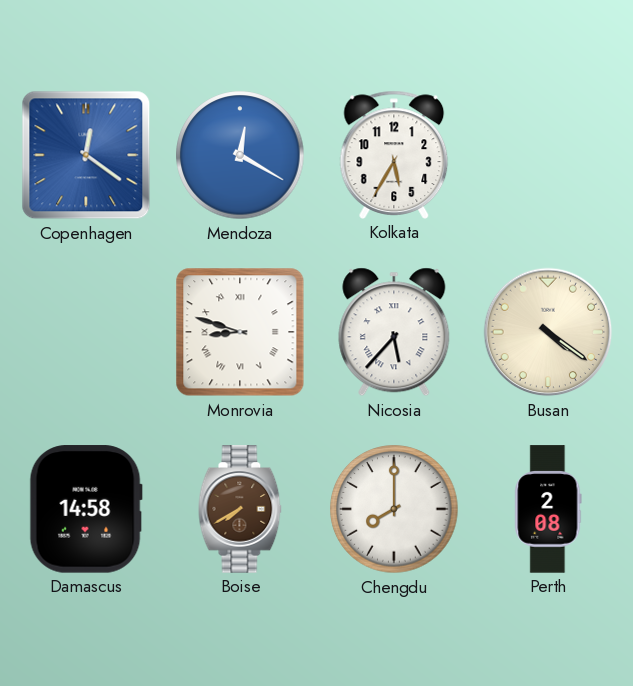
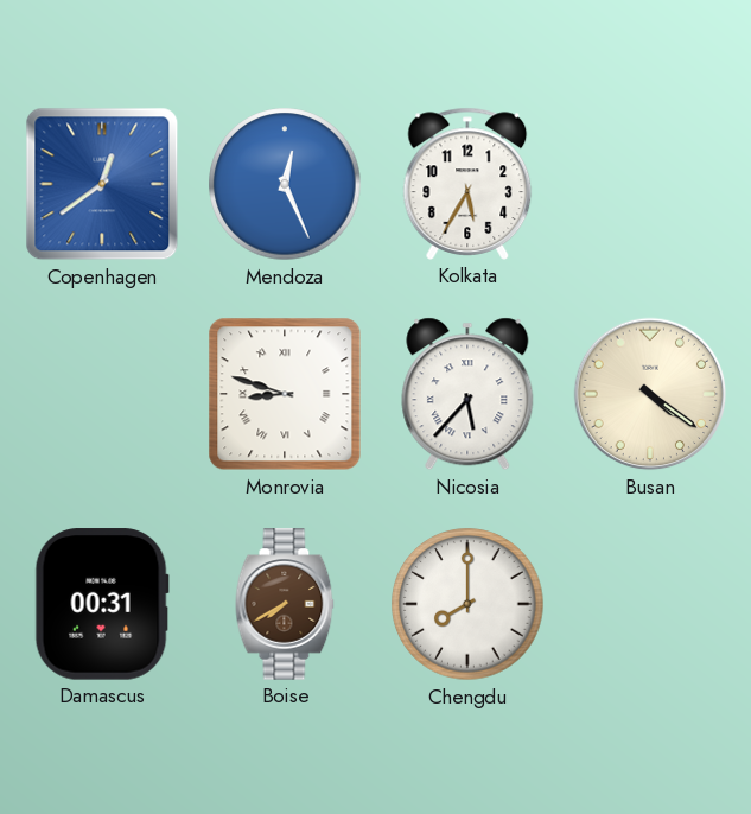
Copenhagen: 12:21 -> 12:39 (102, 184)
Mendoza: 12:20 -> 12:26 (285, 184)
Damascus: 14:58 -> 00:31 (102, 604)
Perth: 2:08 -> none (548, 509)
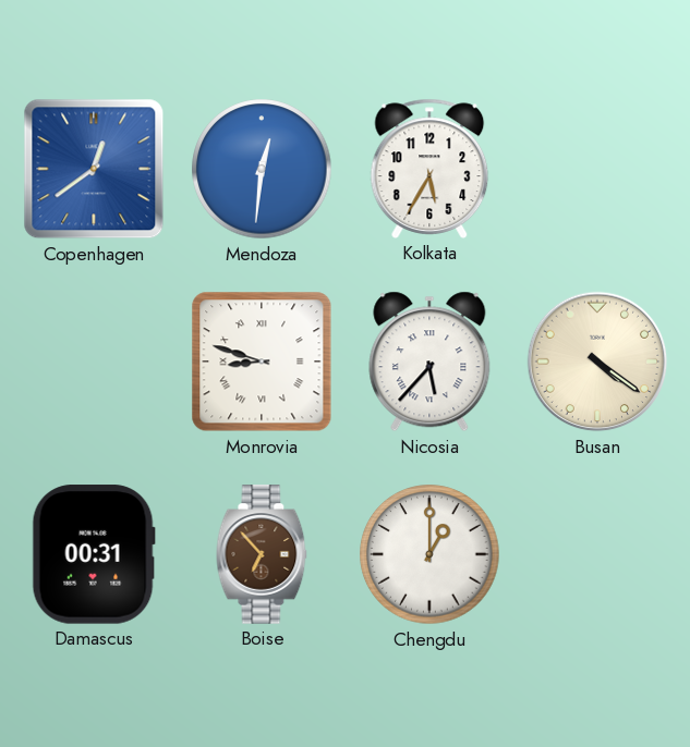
Mendoza: 12:26 -> 12:31 (262, 169)
Boise: 7:40 -> 6:53 (262, 554)
Chengdu: 8:00 -> 1:00 (429, 554)
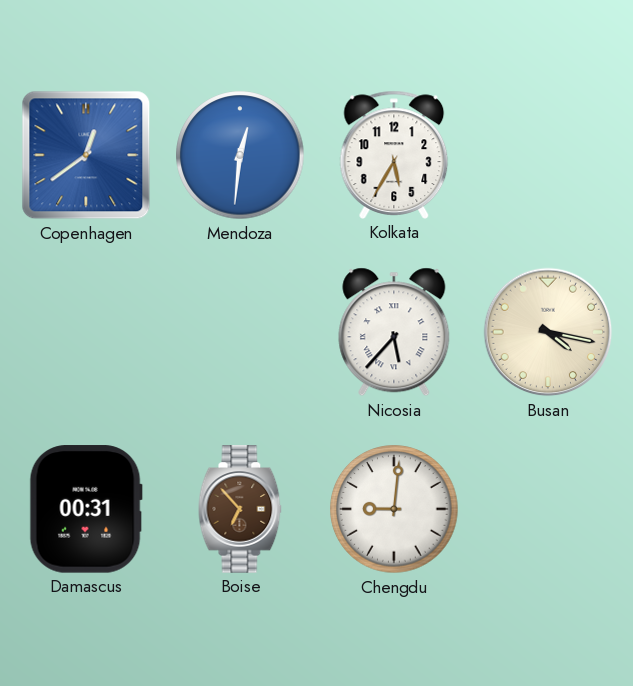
Monrovia: 8:48 -> none (262, 362)
Busan: 4:21 -> 4:17 (548, 332)
Chengdu: 1:00 -> 9:01 (394, 509)
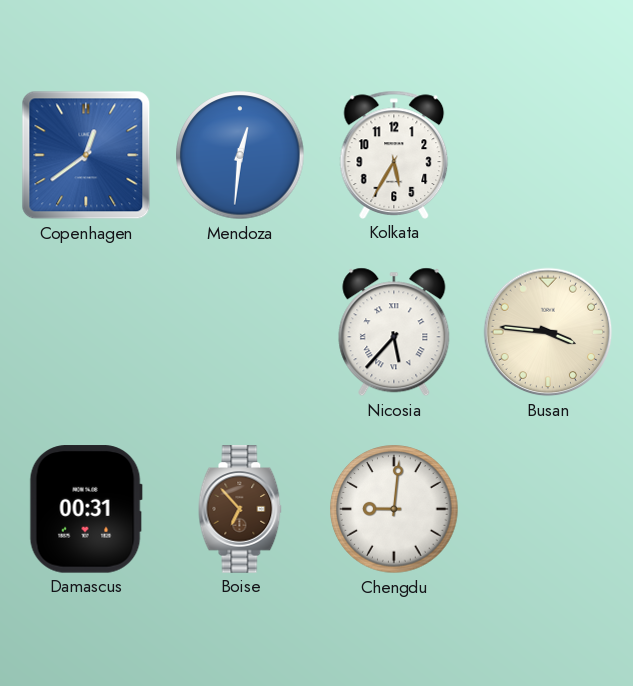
Busan: 4:17 -> 3:46 (548, 332)
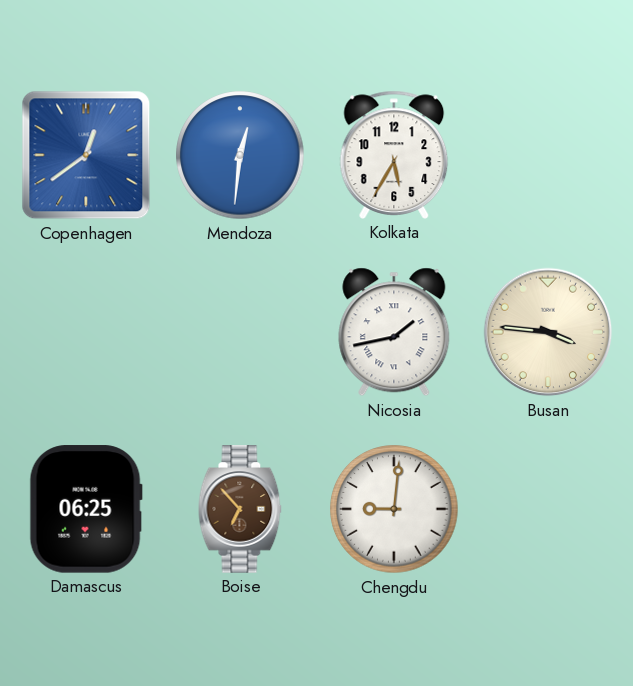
Nicosia: 5:37 -> 1:43 (394, 332)
Damascus: 00:31 -> 06:25 (86, 509)
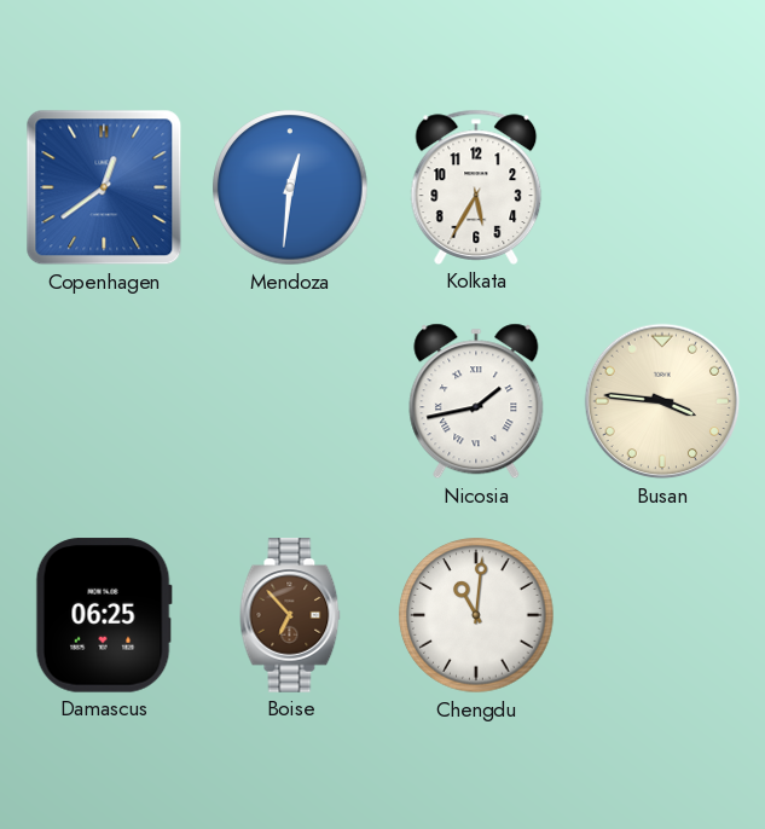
Chengdu: 9:01 -> 11:01 (476, 615)
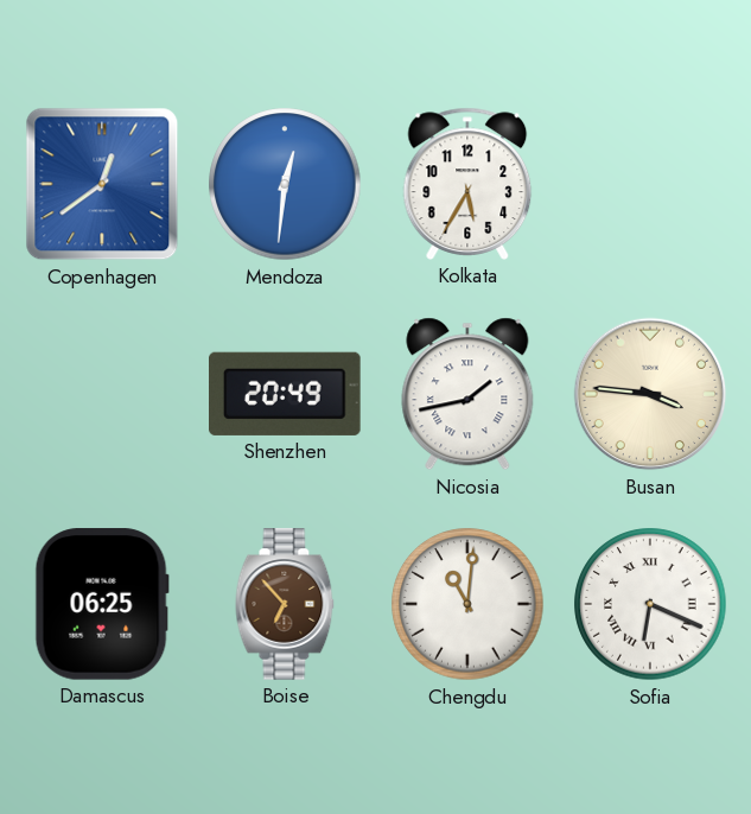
Shenzhen: none -> 20:49 (286, 394)
Sofia: none -> 6:19 (650, 604)
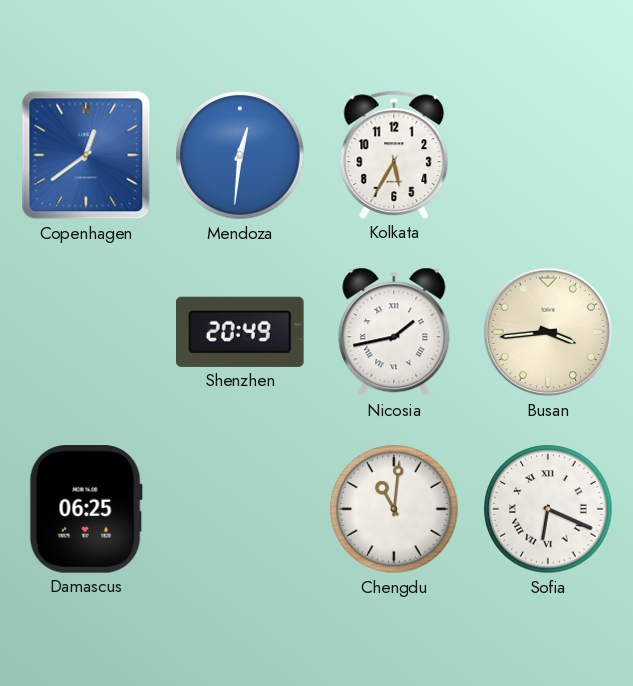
Busan: 3:46 -> 3:44 (548, 332)
Boise: 6:53 -> none (285, 604)
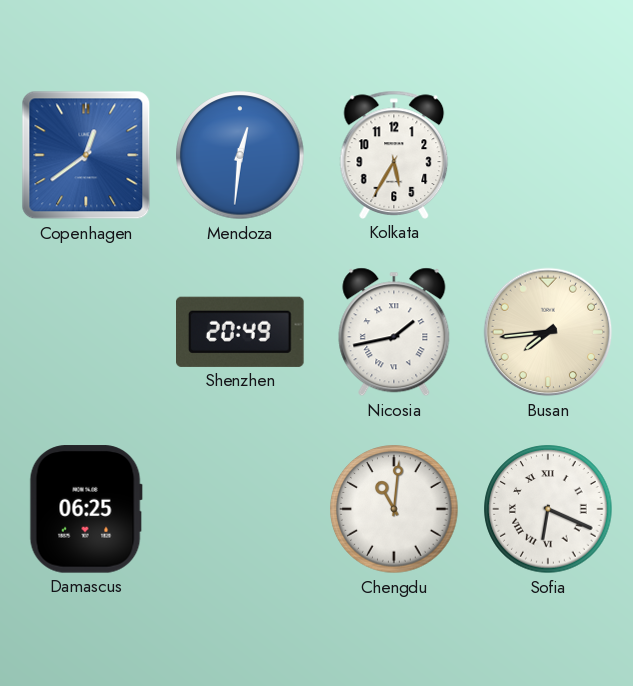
Busan: 3:44 -> 7:44 (548, 332)
